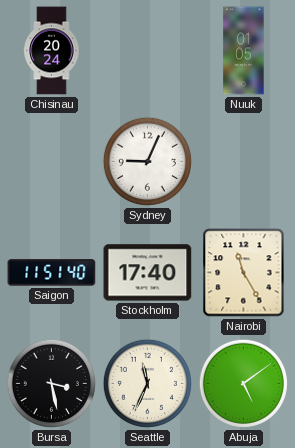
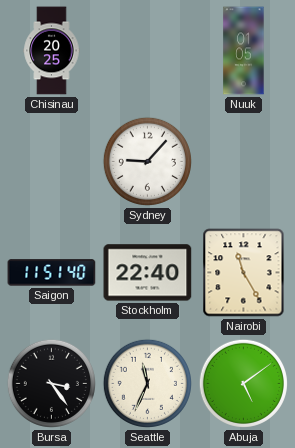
Chisinau: 20:24 -> 20:25 (52, 51)
Sydney: 9:04 -> 9:07 (147, 161)
Stockholm: 17:40 -> 22:40 (148, 273)
Bursa: 3:28 -> 3:24 (51, 383)
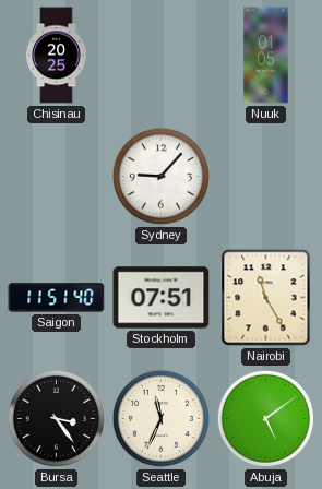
Stockholm: 22:40 -> 07:51 (162, 298)
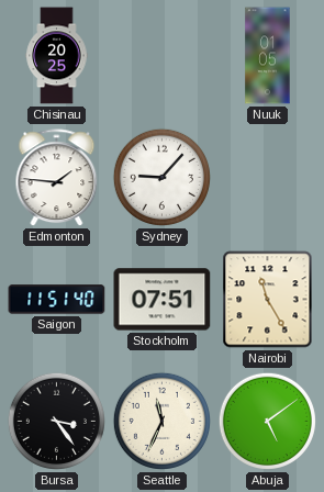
Edmonton: none -> 1:46 (57, 178)
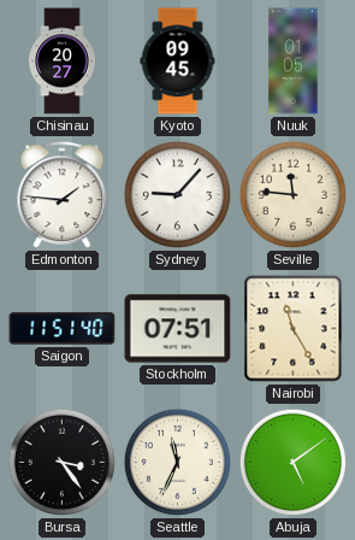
Chisinau: 20:25 -> 20:27 (63, 61)
Kyoto: none -> 09:45 (178, 61)
Seville: none -> 11:46 (292, 194)
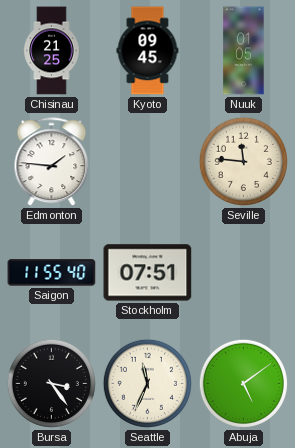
Chisinau: 20:27 -> 21:25 (52, 51)
Sydney: 9:07 -> none (177, 194)
Saigon: 11:51 -> 11:55 (52, 273)
Nairobi: 11:25 -> none (294, 329)
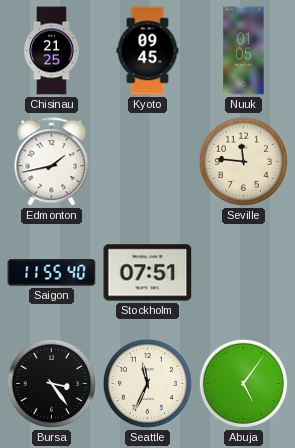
Edmonton: 1:46 -> 1:43 (52, 162)
Abuja: 5:09 -> 5:06 (243, 383)
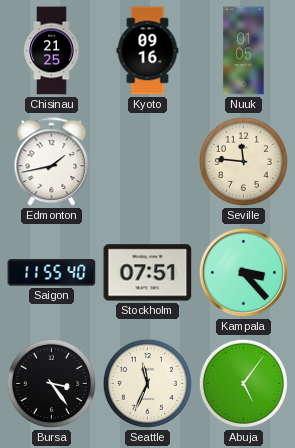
Kyoto: 09:45 -> 09:16 (148, 51)
Kampala: none -> 3:23 (243, 272)
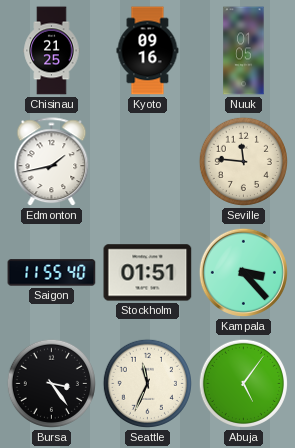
Stockholm: 07:51 -> 01:51 (148, 273)
